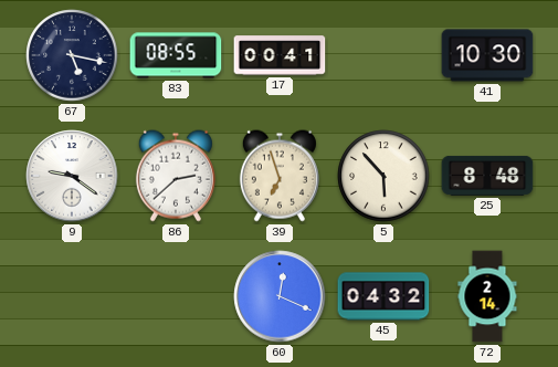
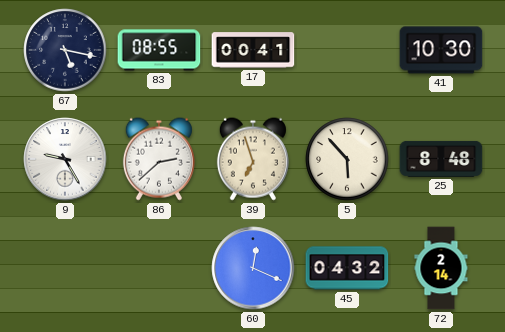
9: 9:21 -> 9:25 (65, 159)
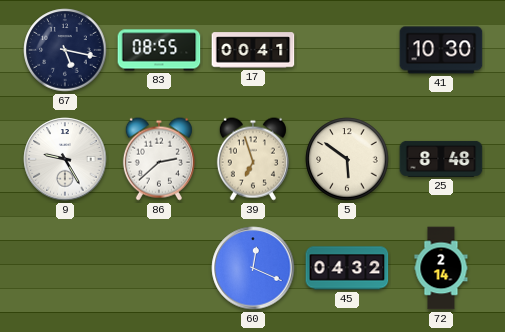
5: 5:53 -> 5:51 (347, 159)
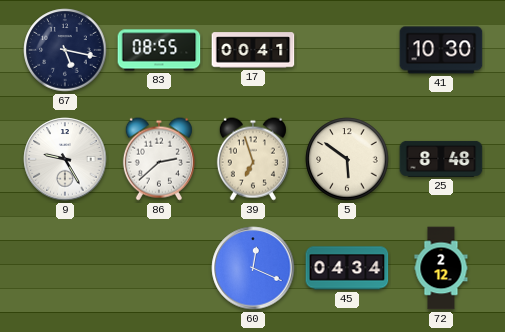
45: 04:32 -> 04:34 (347, 268)
72: 2:14 -> 2:12 (441, 268)
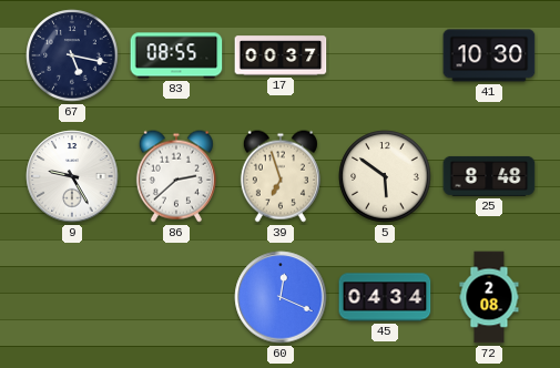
17: 00:41 -> 00:37 (281, 55)
72: 2:12 -> 2:08 (489, 297)
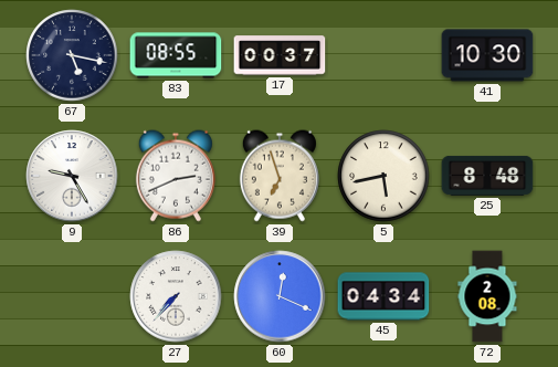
86: 2:38 -> 2:41 (176, 176)
5: 5:51 -> 5:43 (383, 176)
27: none -> 7:37 (176, 296)
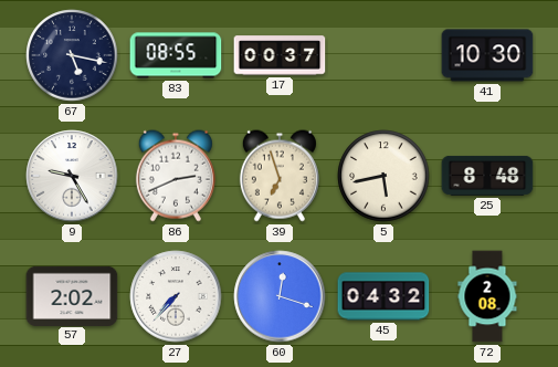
57: none -> 2:02 (72, 295)
60: 12:19 -> 12:18 (280, 296)
45: 04:34 -> 04:32 (383, 296)
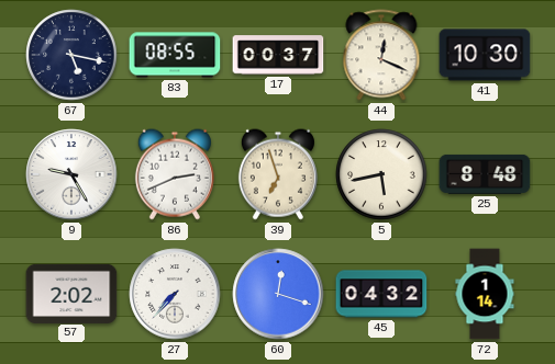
44: none -> 12:19 (381, 55)
72: 2:08 -> 1:14 (485, 294)
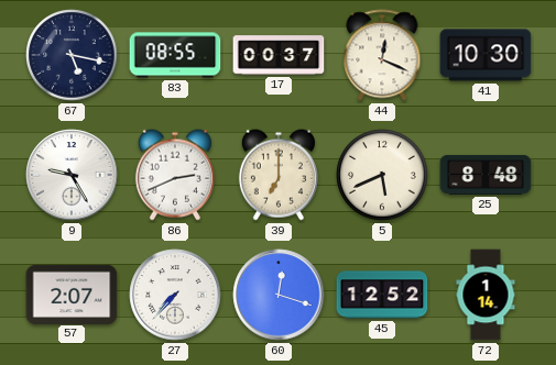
39: 6:57 -> 7:00 (279, 175)
5: 5:43 -> 5:41 (382, 175)
57: 2:02 -> 2:07 (72, 294)
45: 04:32 -> 12:52 (382, 295)
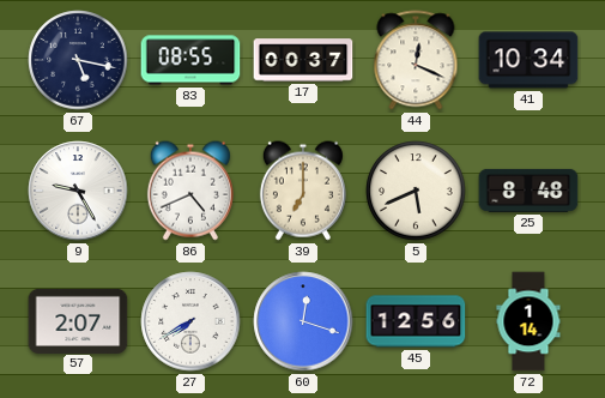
41: 10:30 -> 10:34 (528, 60)
86: 2:41 -> 4:41 (190, 191)
27: 7:37 -> 7:40 (190, 321)
45: 12:52 -> 12:56 (416, 321)
